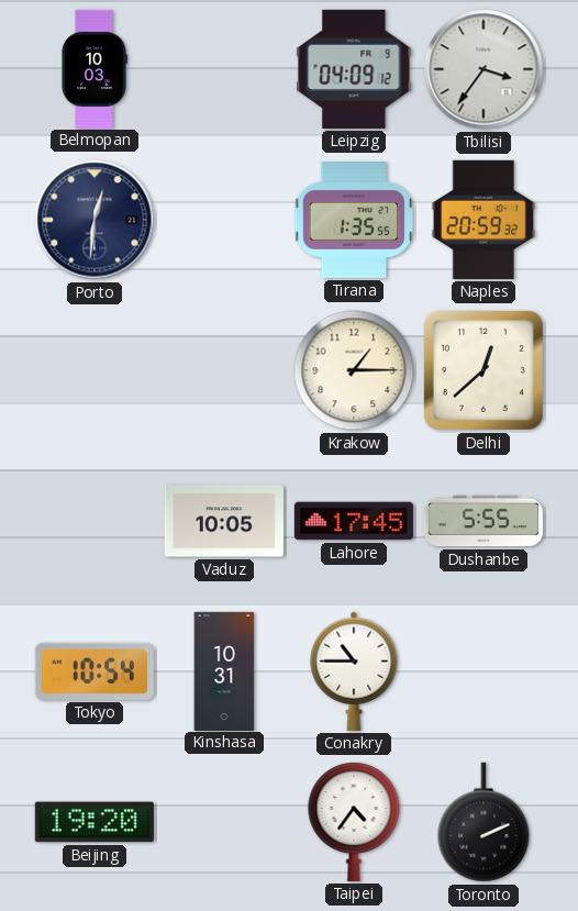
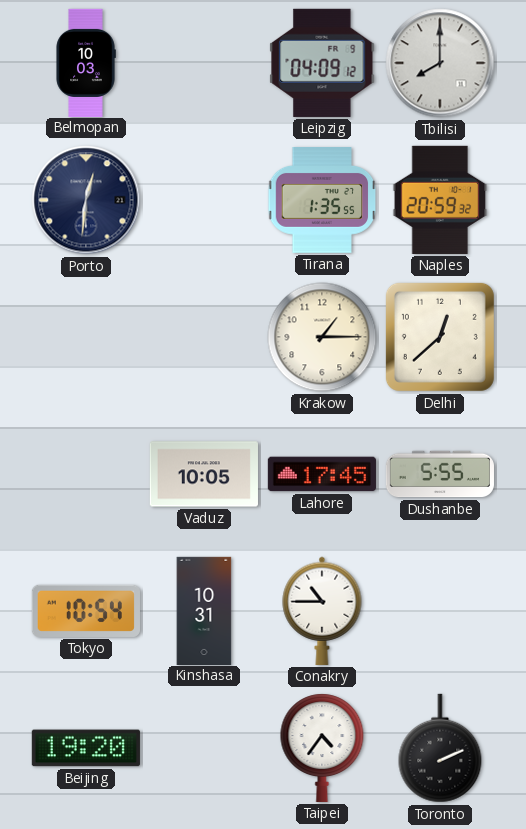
Tbilisi: 3:36 -> 8:00 (440, 63)
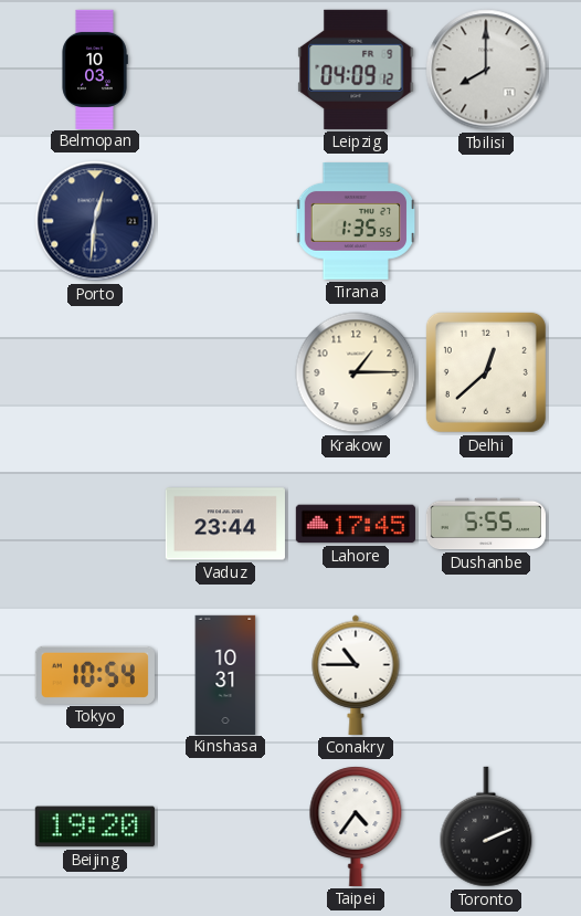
Naples: 20:59 -> none (440, 200)
Vaduz: 10:05 -> 23:44 (225, 524)
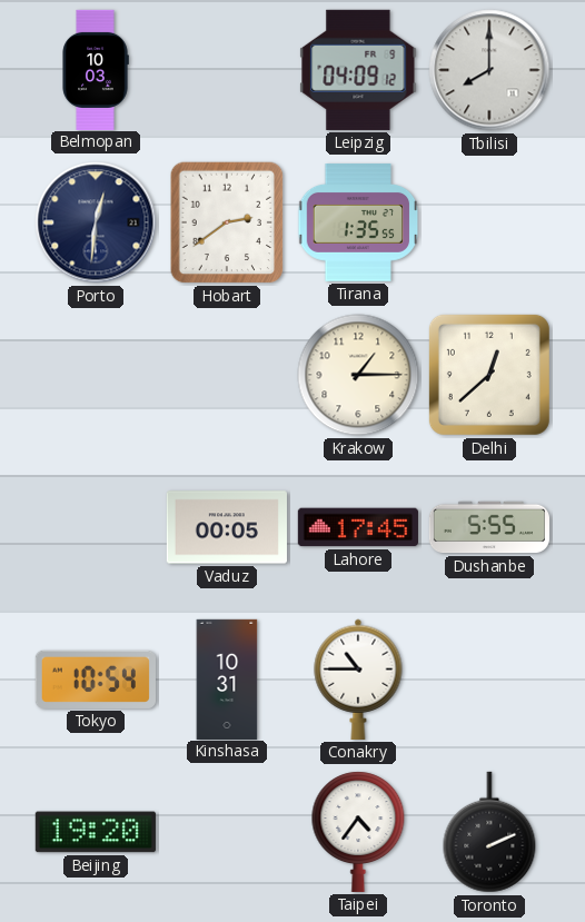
Hobart: none -> 2:39 (227, 222)
Vaduz: 23:44 -> 00:05 (227, 527)
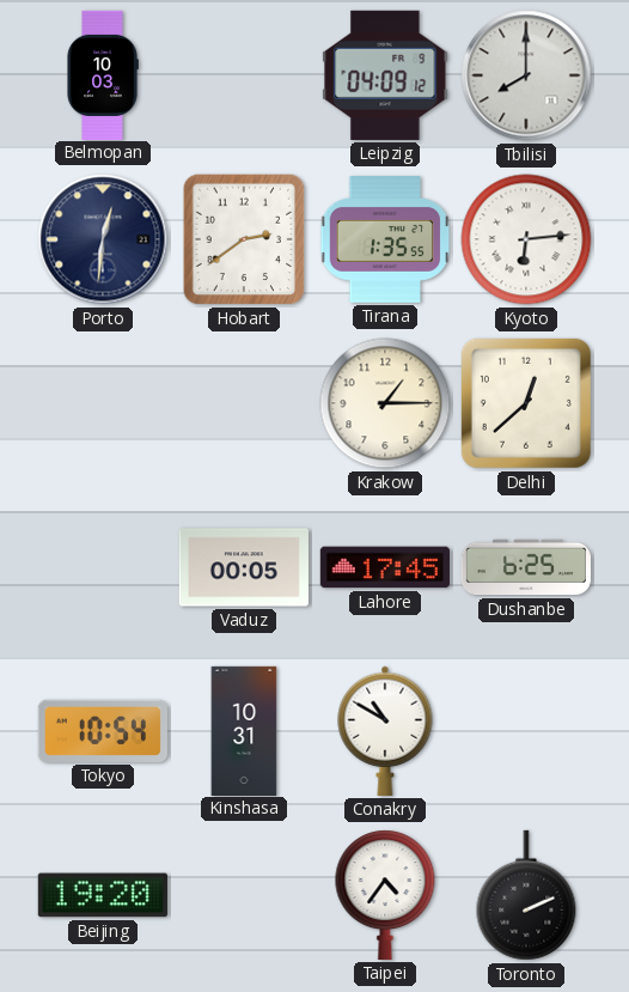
Kyoto: none -> 6:14 (526, 239)
Dushanbe: 5:55 -> 6:25 (525, 567)
Conakry: 10:45 -> 10:50 (385, 731)
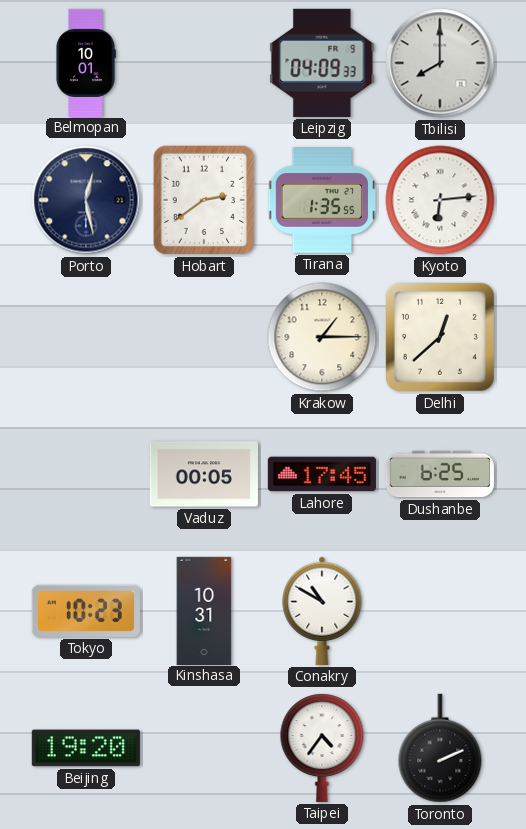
Belmopan: 10:03 -> 10:01 (86, 62)
Leipzig: 04:09:12 -> 04:09:33 (322, 63)
Porto: 12:31 -> 12:28 (86, 200)
Tokyo: 10:54 -> 10:23 (86, 611)
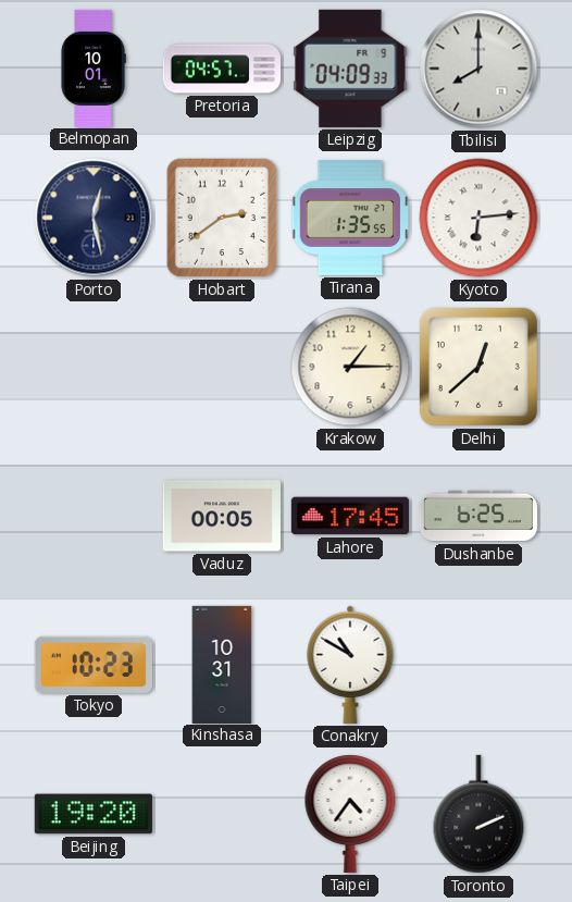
Pretoria: none -> 04:57 (221, 69)
